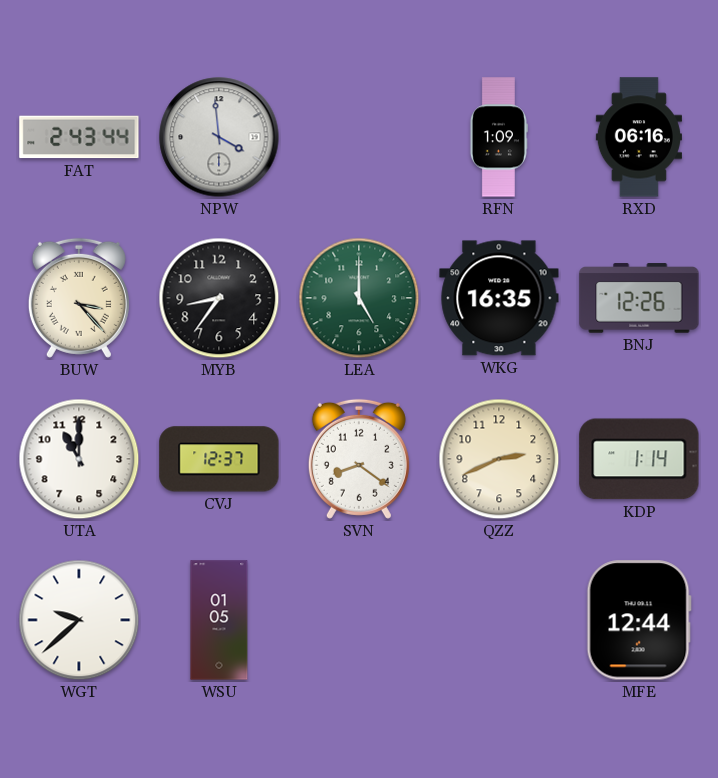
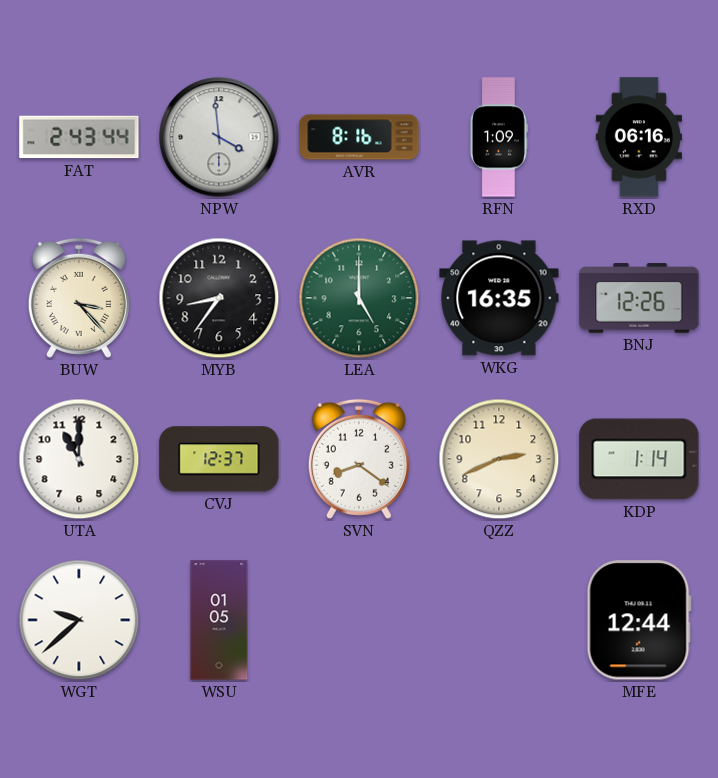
AVR: none -> 8:16 (359, 137)
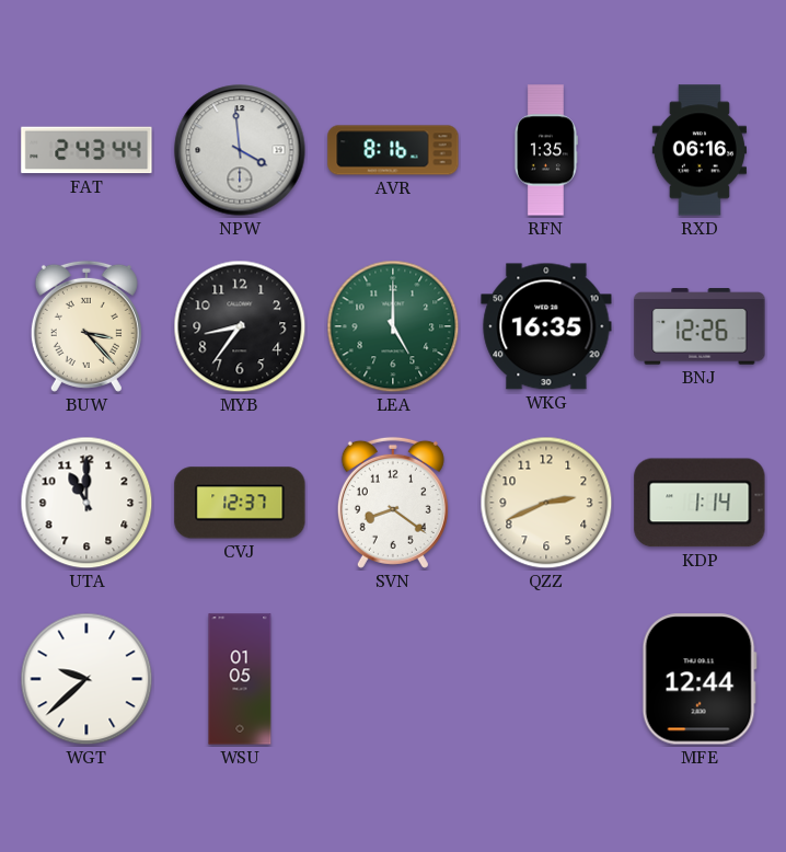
RFN: 1:09 -> 1:35 (545, 150)
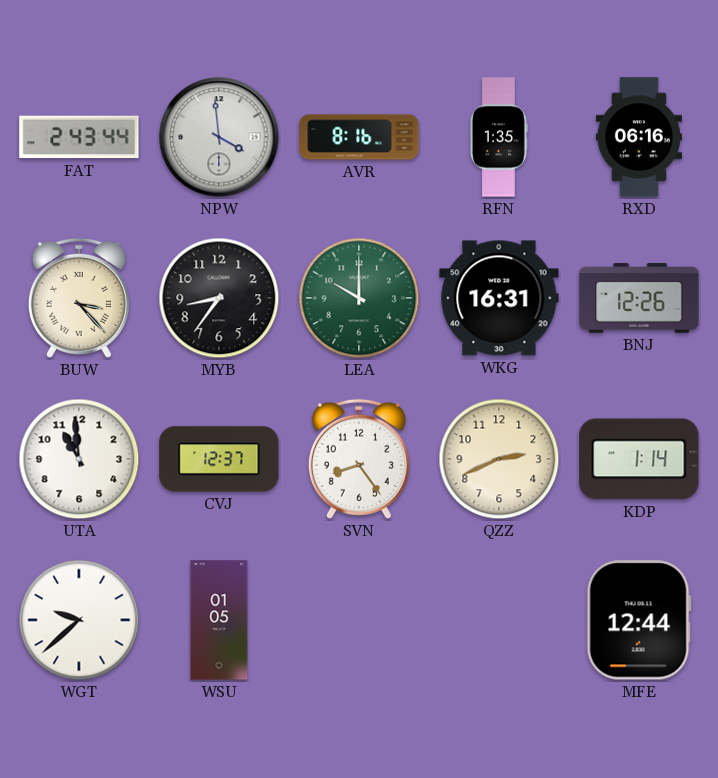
LEA: 5:00 -> 10:00 (359, 298)
WKG: 16:35 -> 16:31 (499, 298)
UTA: 11:00 -> 10:59 (79, 459)
SVN: 8:21 -> 8:24 (359, 459)
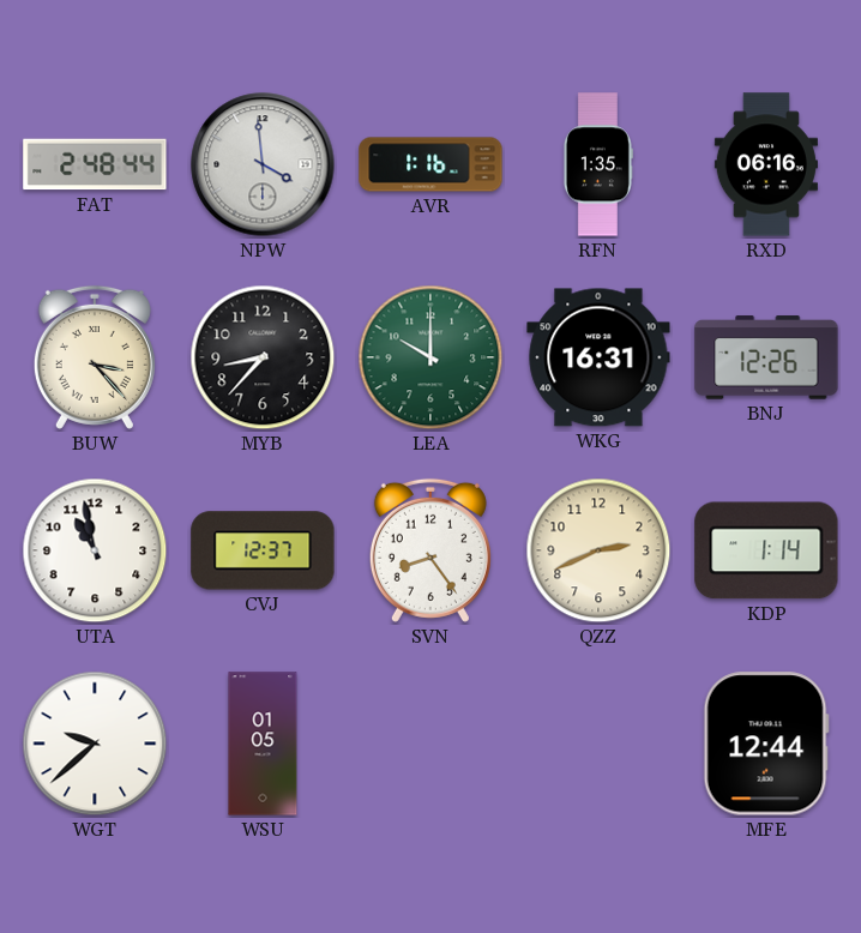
FAT: 2:43 -> 2:48 (95, 164)
AVR: 8:16 -> 1:16 (431, 164)
MYB: 8:36 -> 8:37 (263, 357)
UTA: 10:59 -> 10:58 (95, 550)
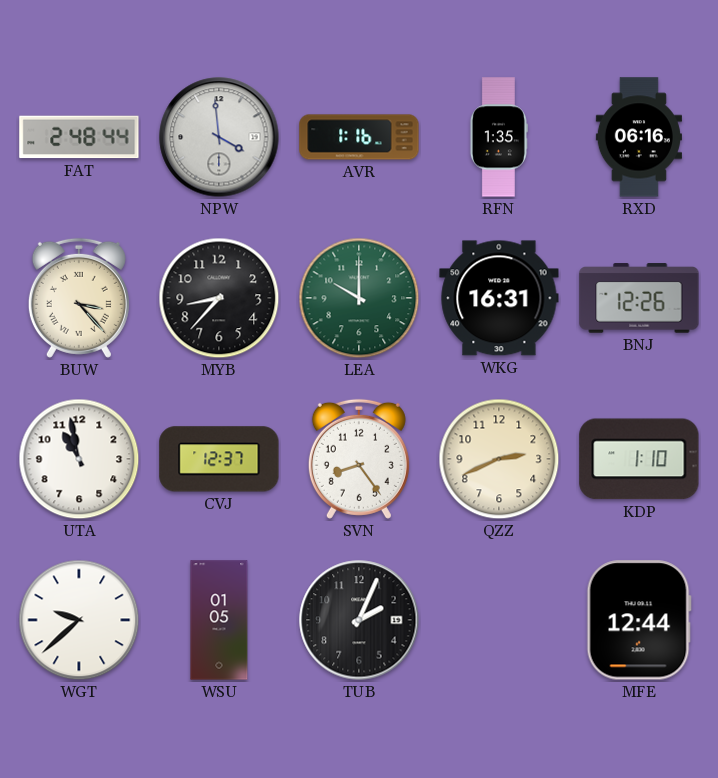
KDP: 1:14 -> 1:10 (639, 459)
TUB: none -> 2:04 (359, 620)
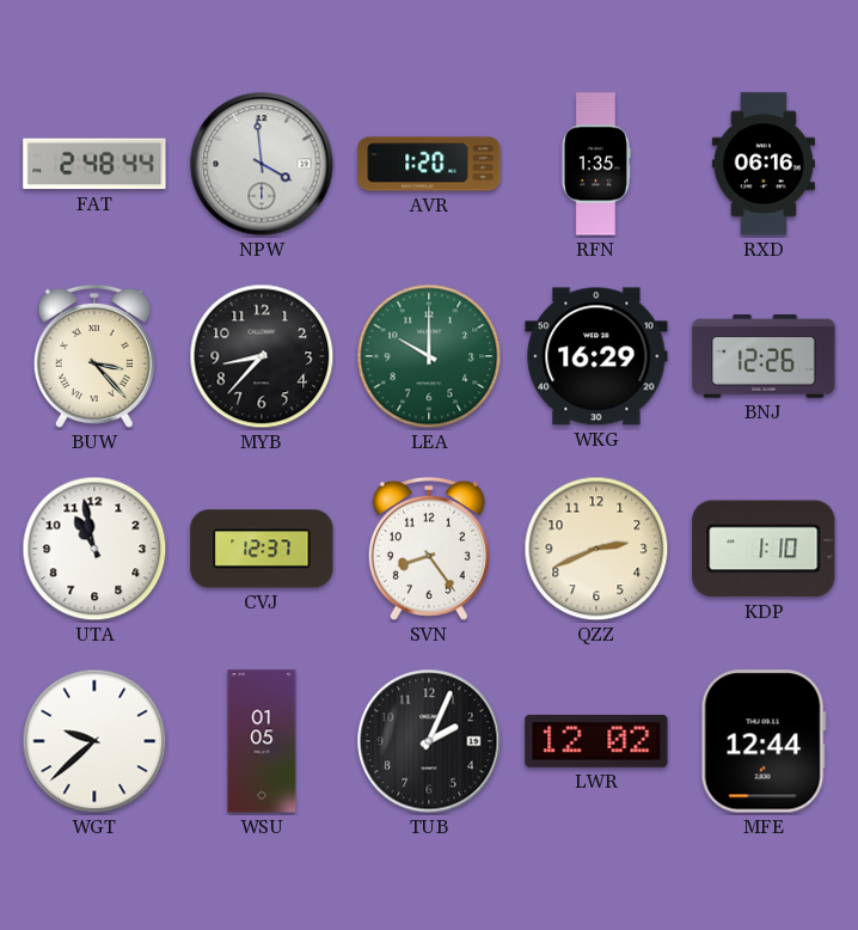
AVR: 1:16 -> 1:20 (429, 164)
WKG: 16:31 -> 16:29 (596, 356)
LWR: none -> 12:02 (596, 741)
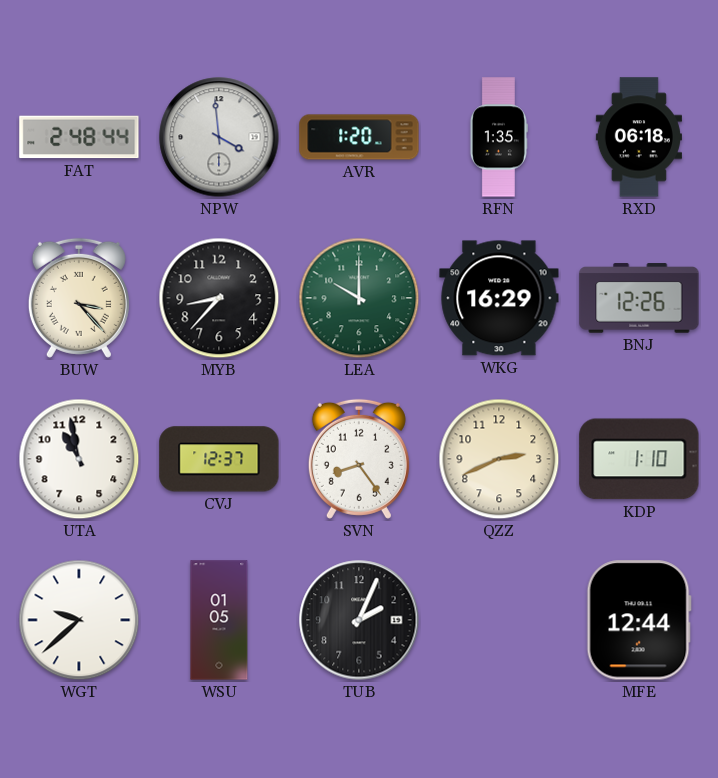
RXD: 06:16 -> 06:18 (639, 137)
LWR: 12:02 -> none (596, 741)
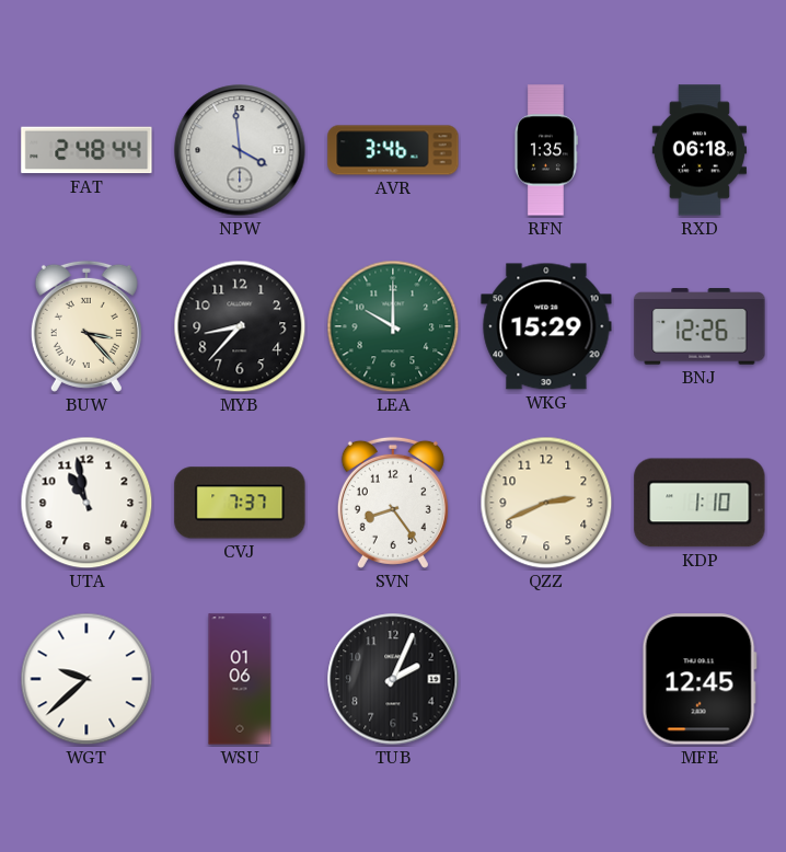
AVR: 1:20 -> 3:46 (393, 150)
WKG: 16:29 -> 15:29 (546, 326)
CVJ: 12:37 -> 7:37 (240, 503)
WSU: 01:05 -> 01:06 (240, 679)
MFE: 12:44 -> 12:45 (700, 679)
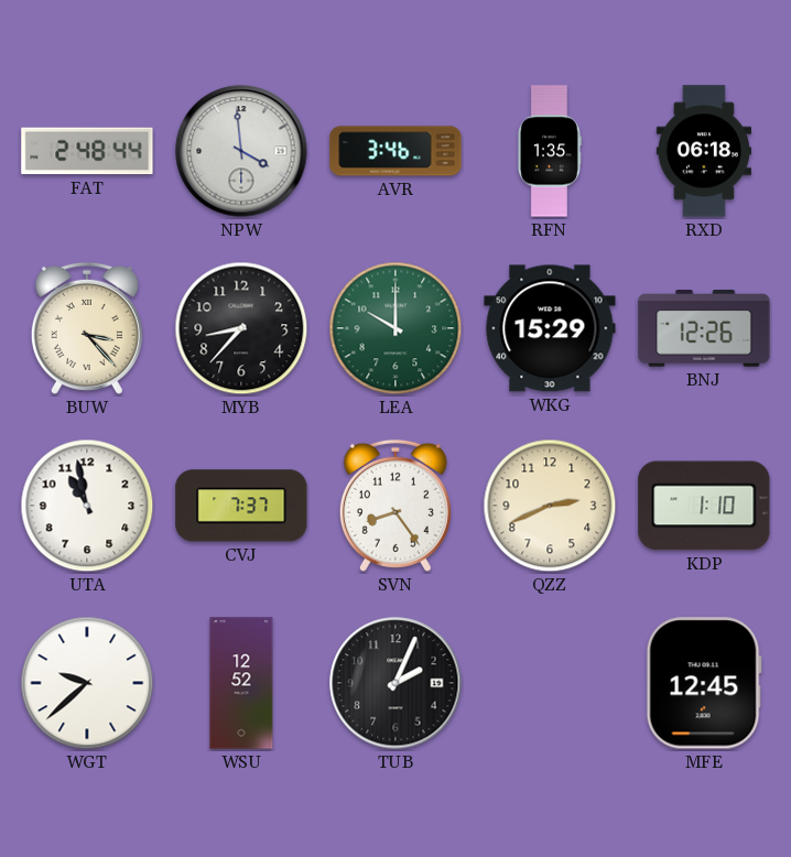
WSU: 01:06 -> 12:52 (241, 683)
